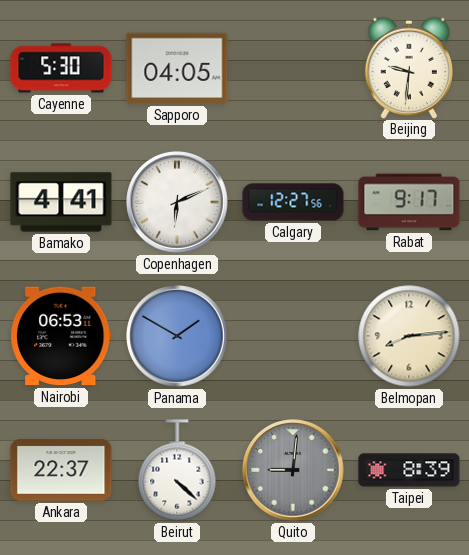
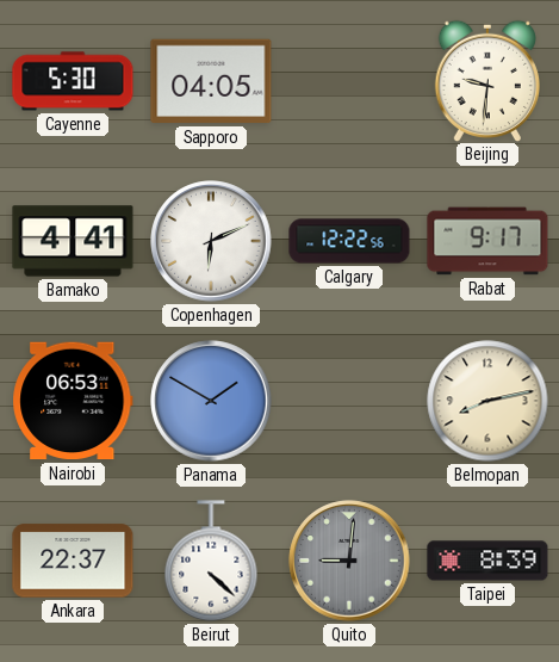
Calgary: 12:27 -> 12:22 (349, 241)
Belmopan: 8:14 -> 8:13 (487, 401)
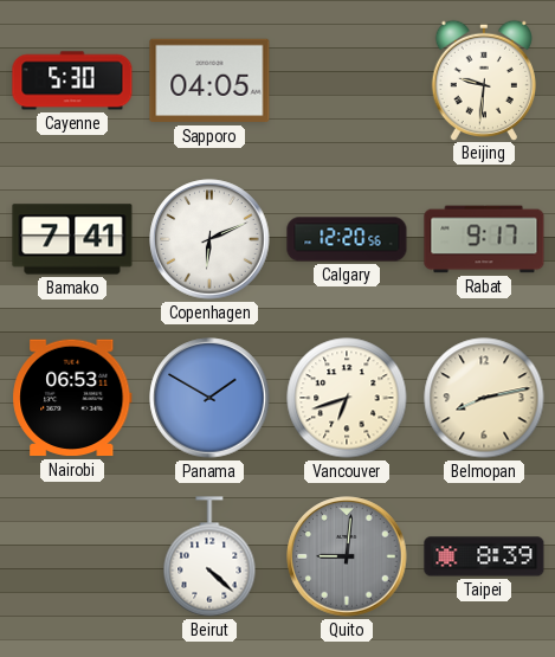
Bamako: 4:41 -> 7:41 (72, 239)
Calgary: 12:22 -> 12:20 (347, 239)
Vancouver: none -> 6:42 (347, 398)
Ankara: 22:37 -> none (73, 561)
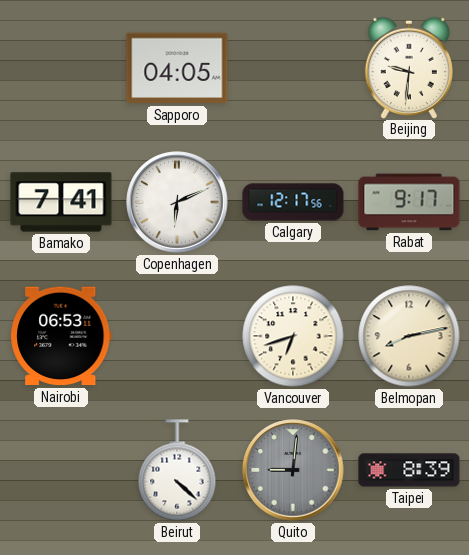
Cayenne: 5:30 -> none (72, 80)
Calgary: 12:20 -> 12:17 (293, 202)
Panama: 1:50 -> none (209, 398)
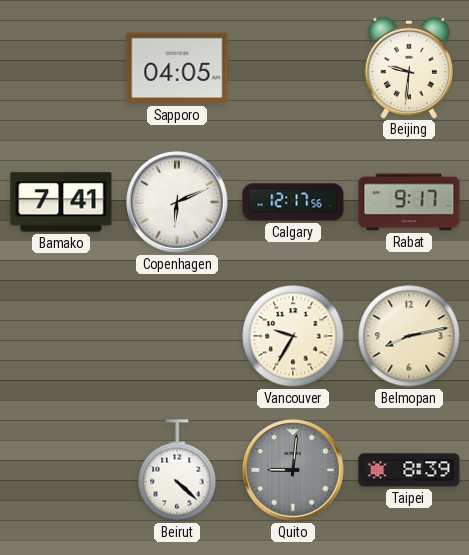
Nairobi: 06:53 -> none (61, 336)
Vancouver: 6:42 -> 9:35 (293, 336)
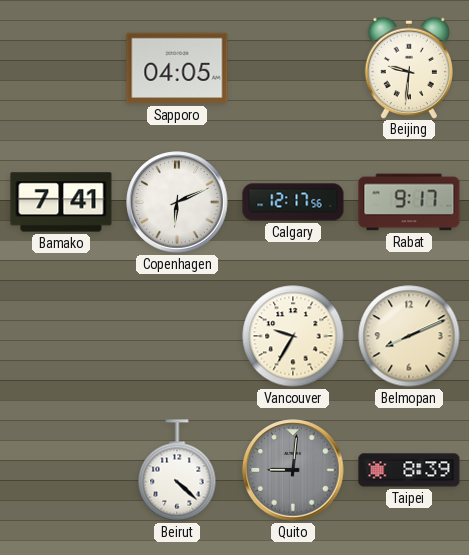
Belmopan: 8:13 -> 8:11 (409, 336)
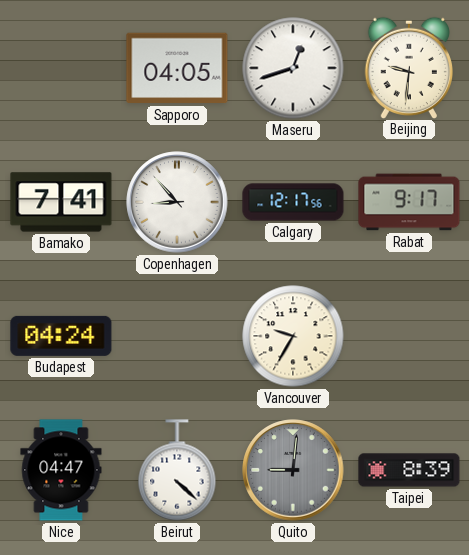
Maseru: none -> 12:42 (293, 68)
Copenhagen: 6:11 -> 8:53 (177, 202)
Budapest: none -> 04:24 (61, 336)
Belmopan: 8:11 -> none (409, 336)
Nice: none -> 04:47 (61, 470)
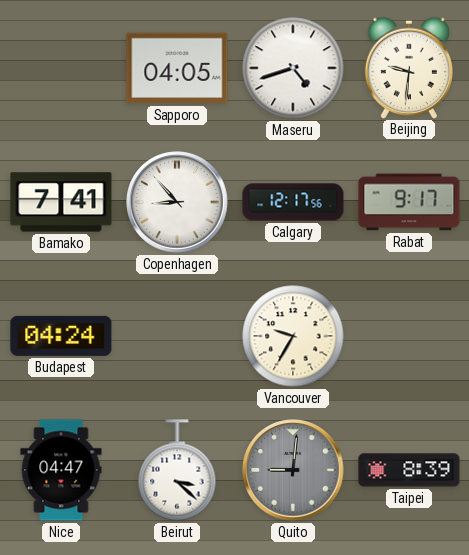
Maseru: 12:42 -> 4:42 (293, 68)
Beirut: 4:22 -> 3:22 (177, 470)
